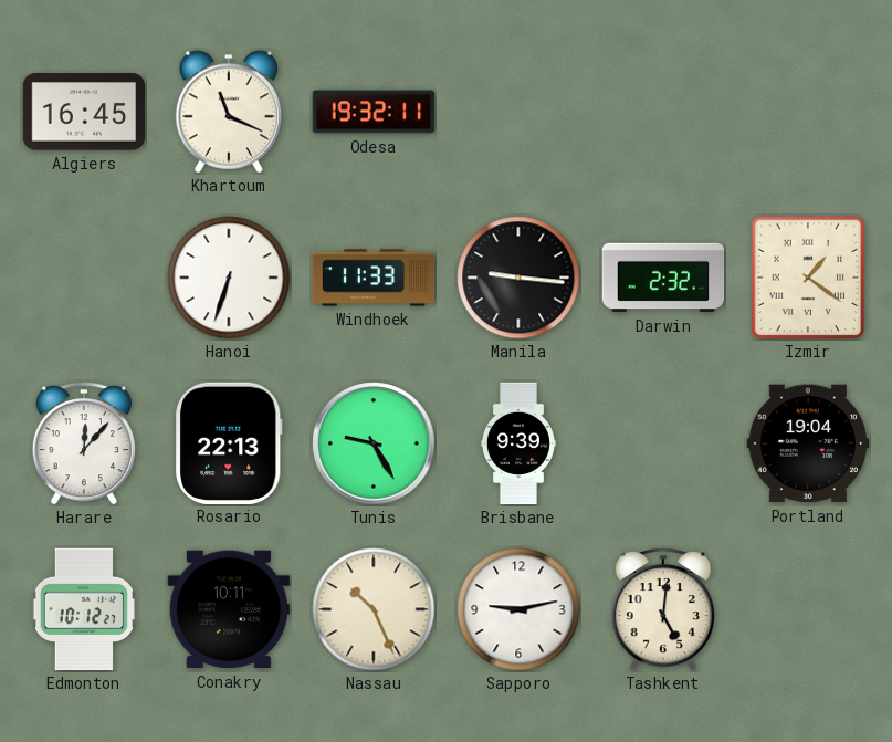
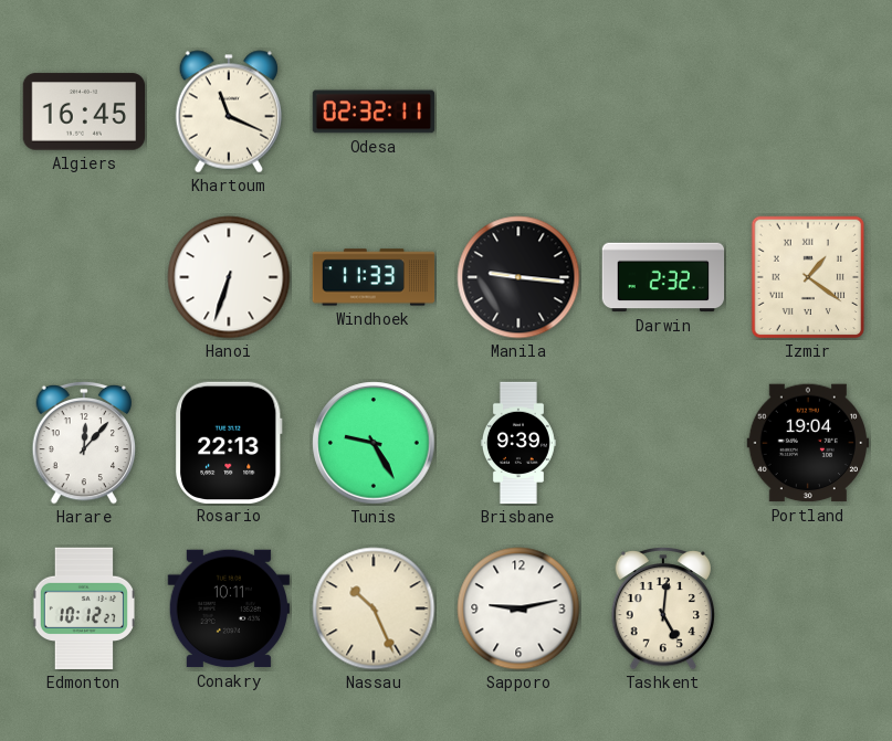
Odesa: 19:32 -> 02:32 (374, 112)
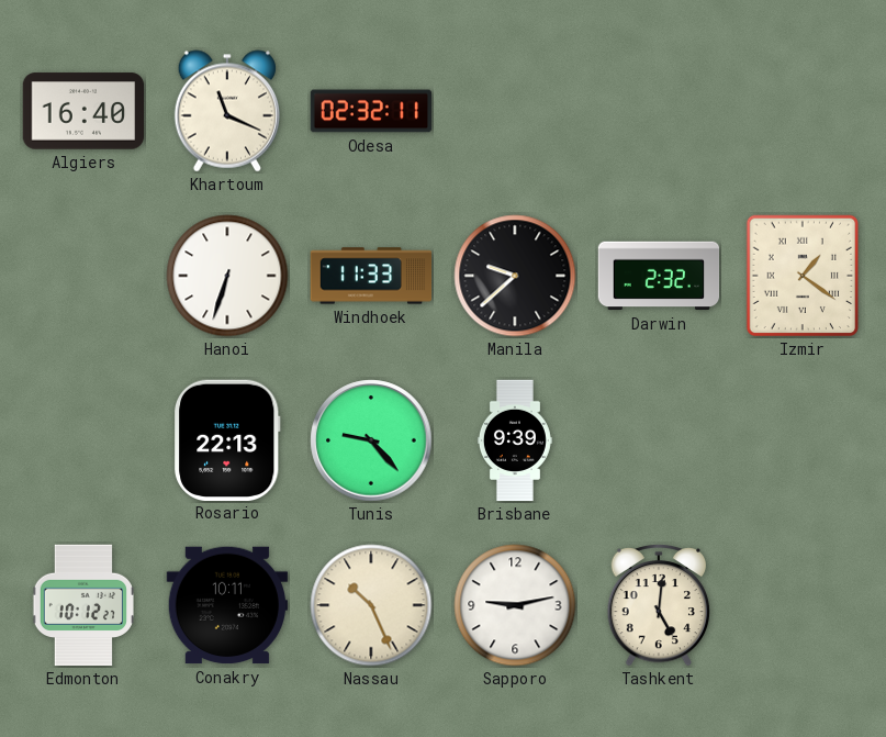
Algiers: 16:45 -> 16:40 (83, 111)
Manila: 9:16 -> 9:38 (515, 276)
Harare: 12:07 -> none (84, 443)
Tunis: 9:25 -> 9:23 (371, 440)
Portland: 19:04 -> none (808, 443)
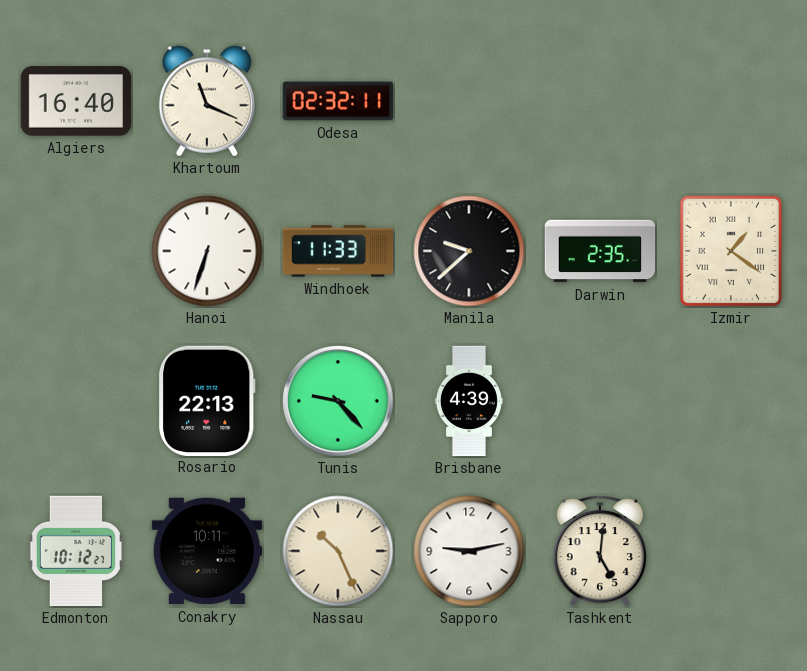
Darwin: 2:32 -> 2:35 (600, 251)
Brisbane: 9:39 -> 4:39 (469, 401)
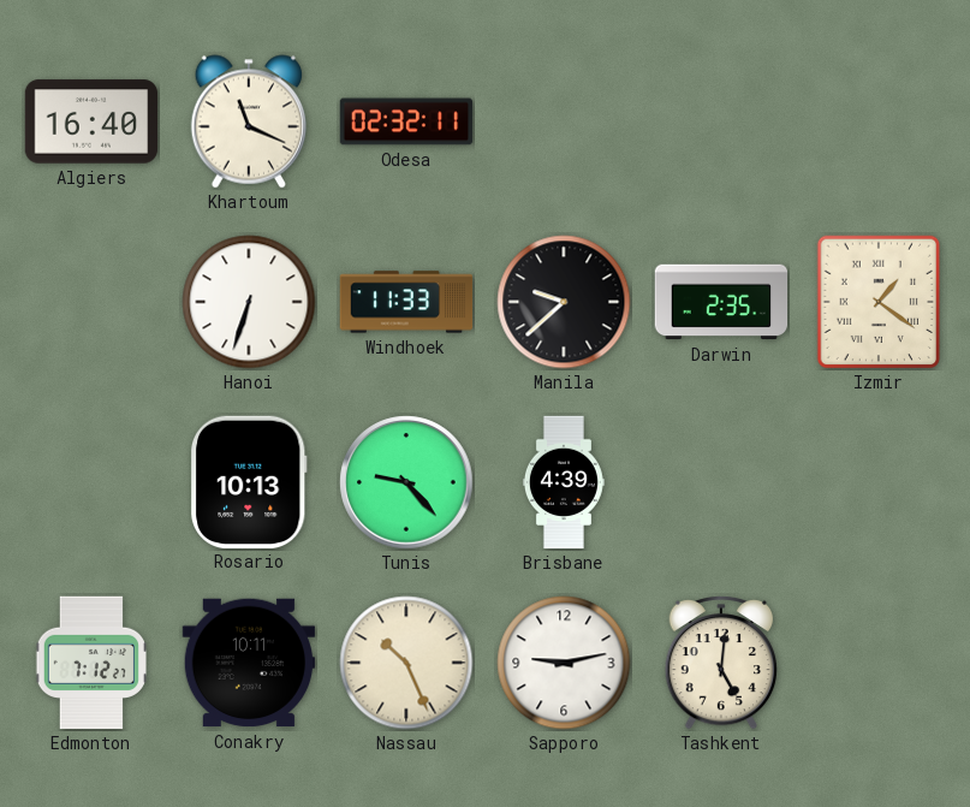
Rosario: 22:13 -> 10:13 (250, 481)
Edmonton: 10:12 -> 7:12 (90, 663)
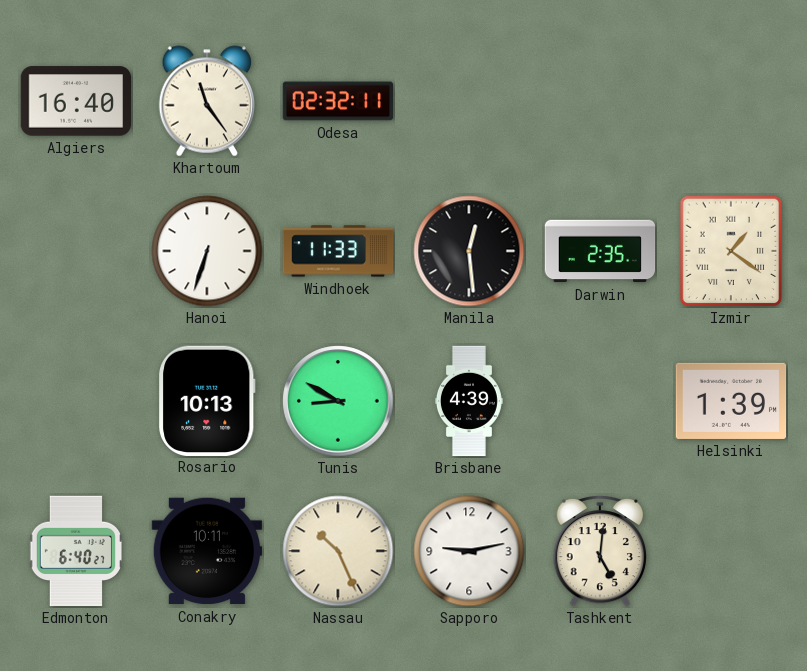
Khartoum: 11:19 -> 11:24 (206, 101)
Manila: 9:38 -> 12:29 (469, 251)
Tunis: 9:23 -> 8:50 (338, 401)
Helsinki: none -> 1:39 (731, 401)
Edmonton: 7:12 -> 6:40 (75, 551)
